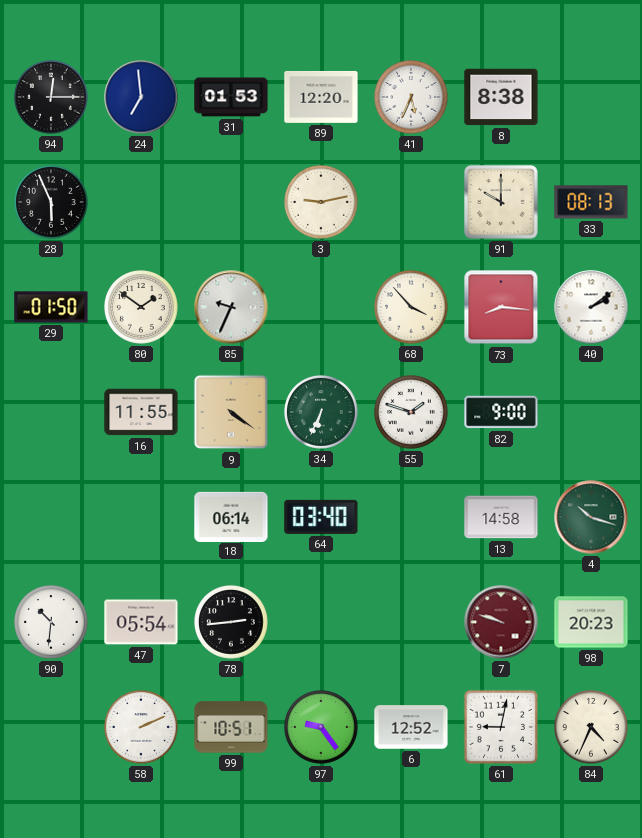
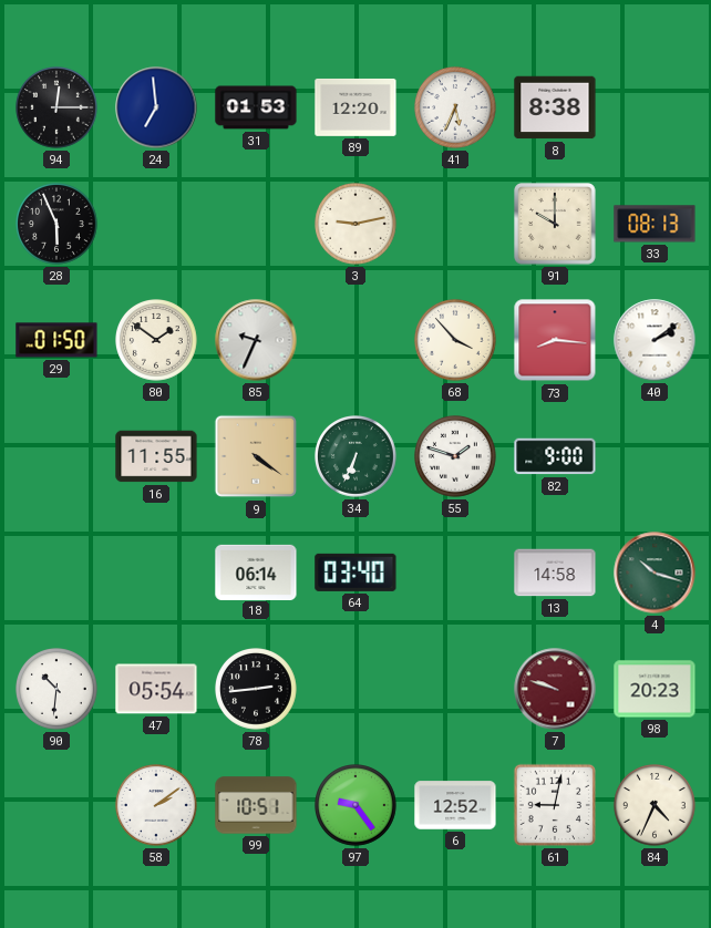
58: 2:11 -> 2:09 (157, 806)
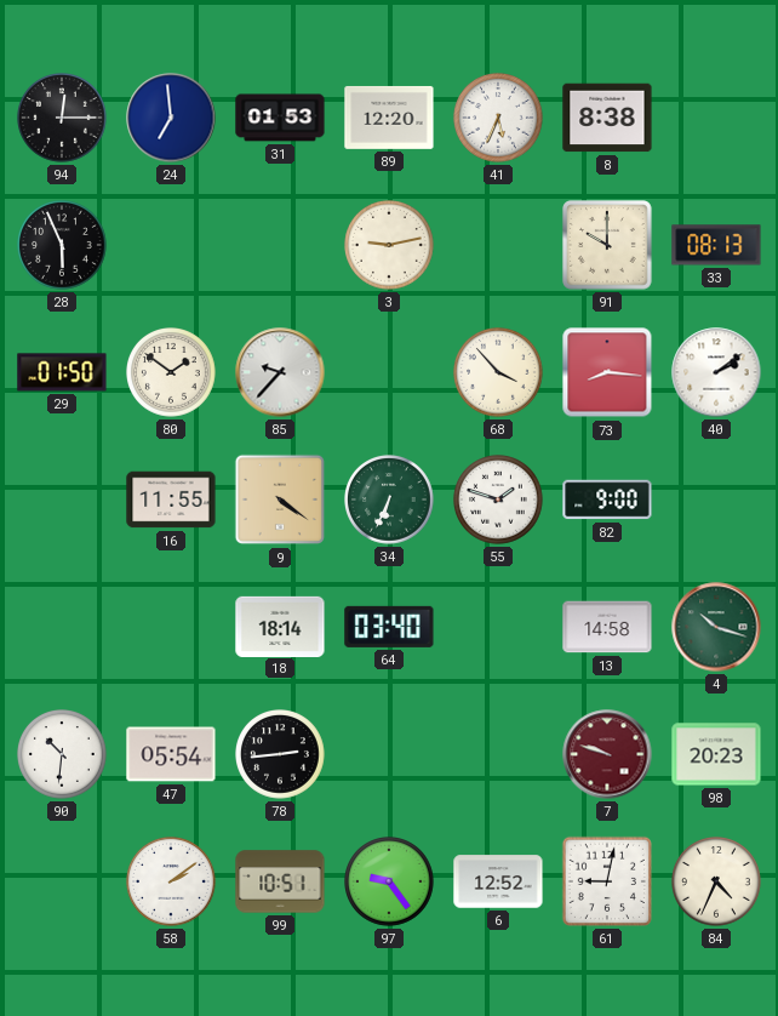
85: 9:34 -> 9:37 (280, 372)
18: 06:14 -> 18:14 (280, 626)
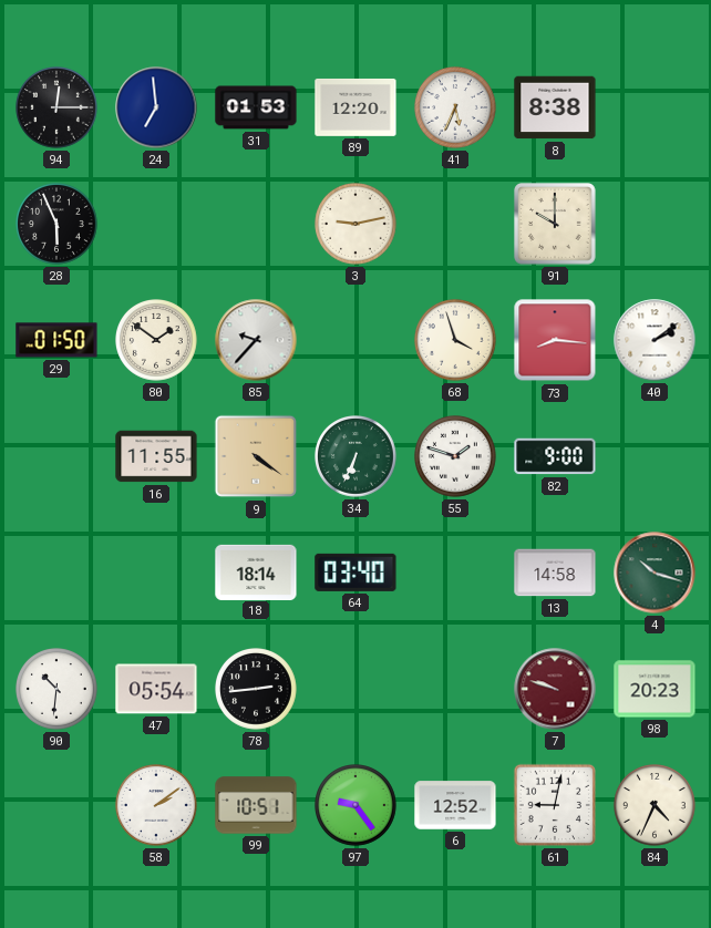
33: 08:13 -> none (716, 245)
68: 3:53 -> 3:57 (456, 341)
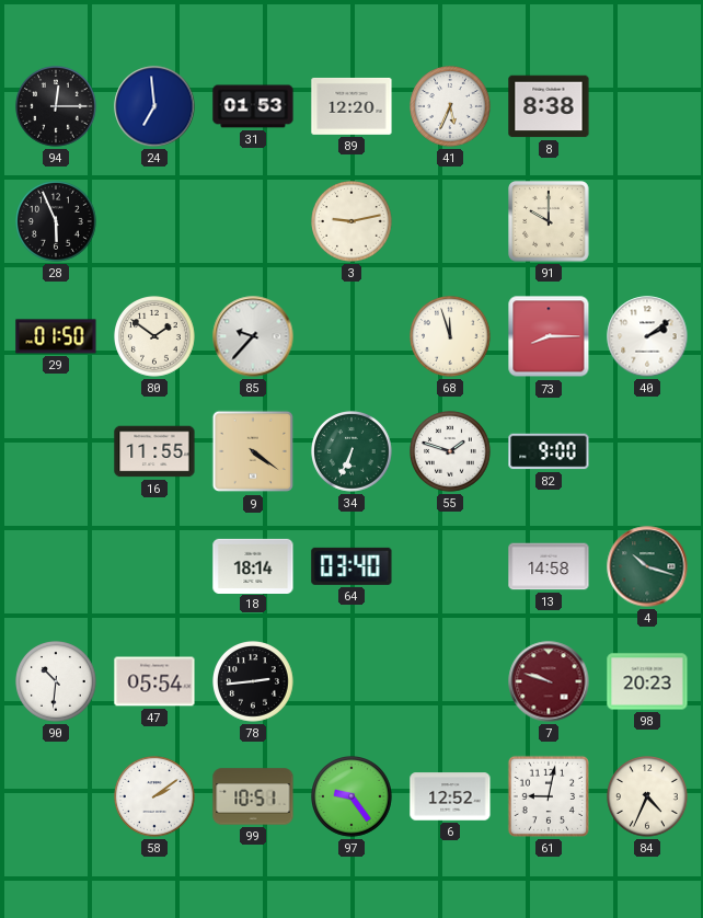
68: 3:57 -> 11:57 (451, 337)
73: 8:16 -> 8:15 (549, 336)
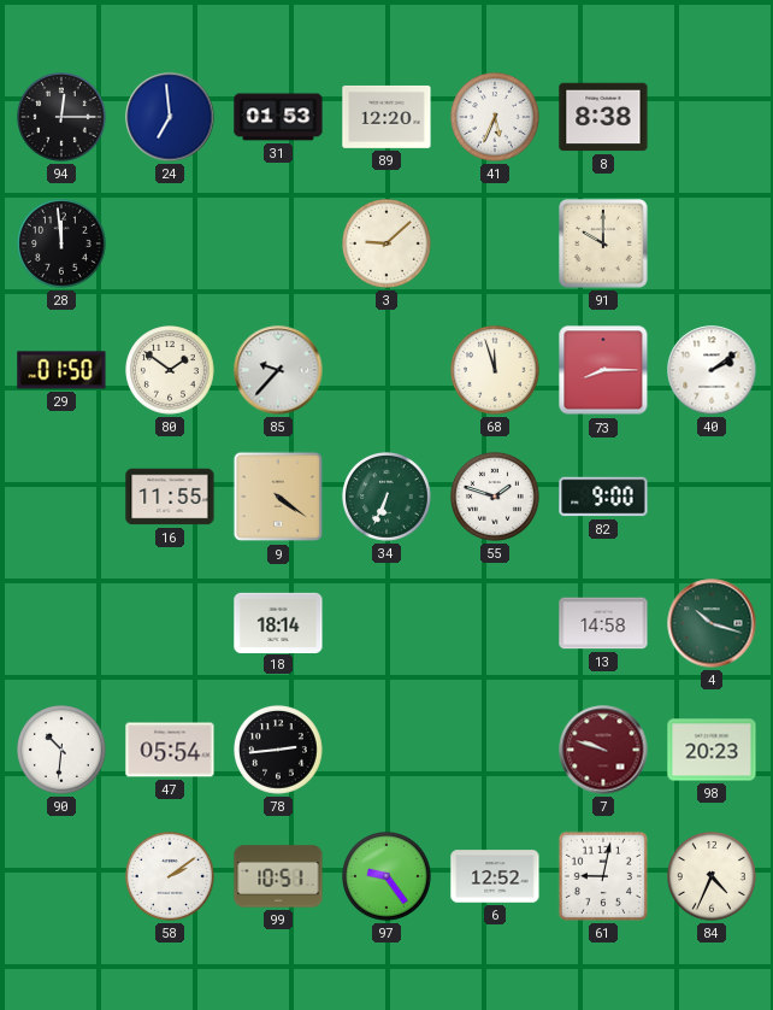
28: 5:56 -> 11:59 (63, 245)
3: 9:13 -> 9:08 (388, 245)
64: 03:40 -> none (351, 566)
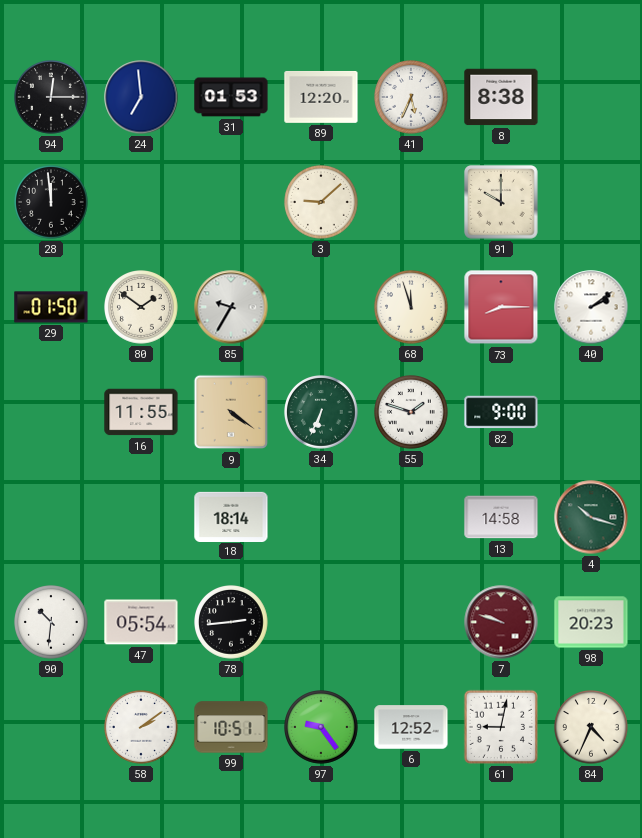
85: 9:37 -> 9:35 (231, 307)
